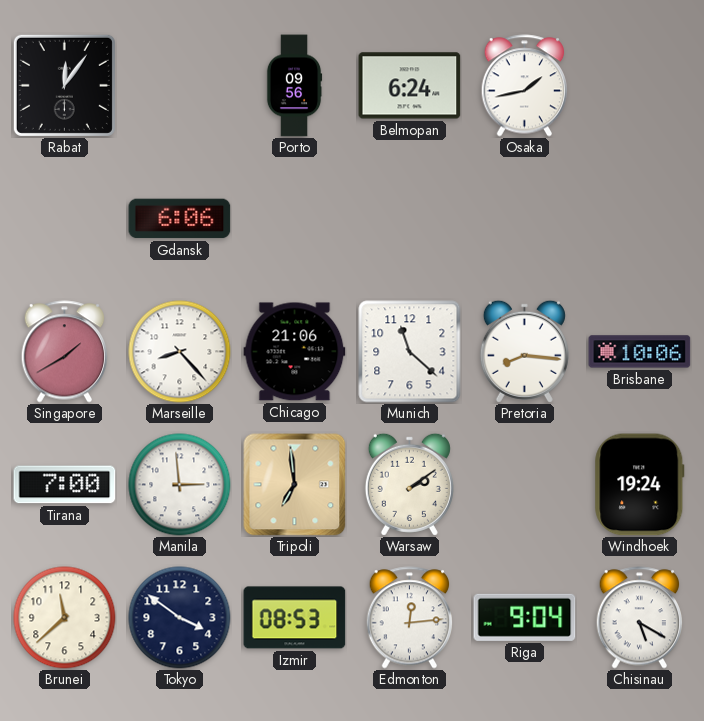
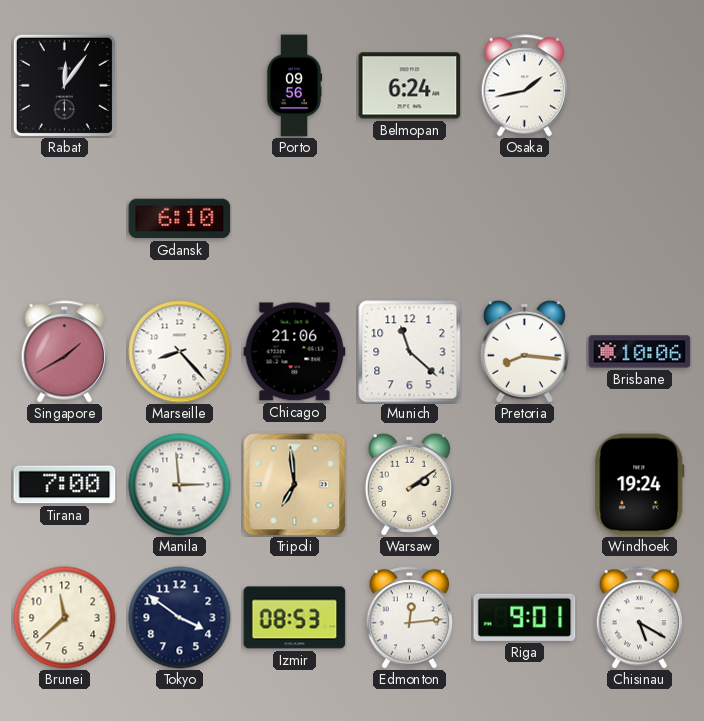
Gdansk: 6:06 -> 6:10 (180, 219)
Riga: 9:04 -> 9:01 (525, 617)
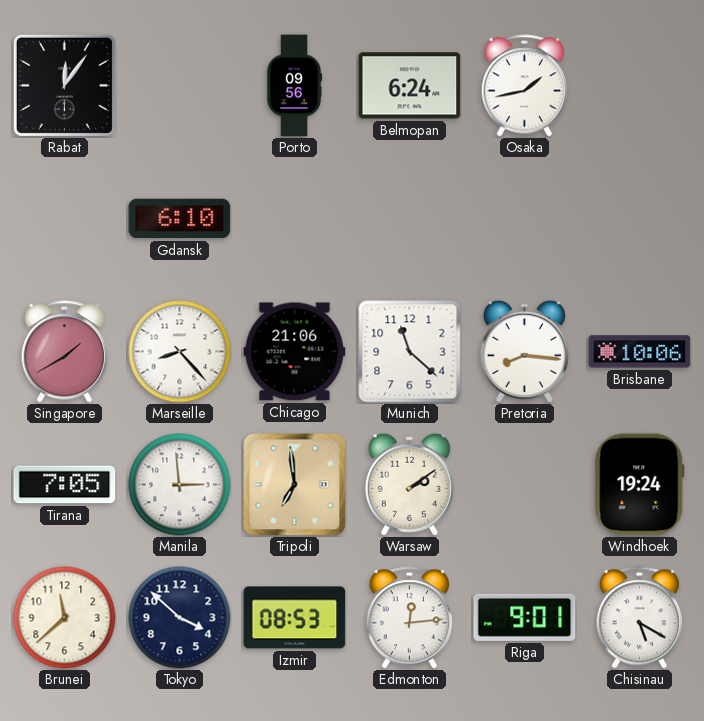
Tirana: 7:00 -> 7:05 (65, 485)
Tokyo: 3:51 -> 3:52 (180, 618)
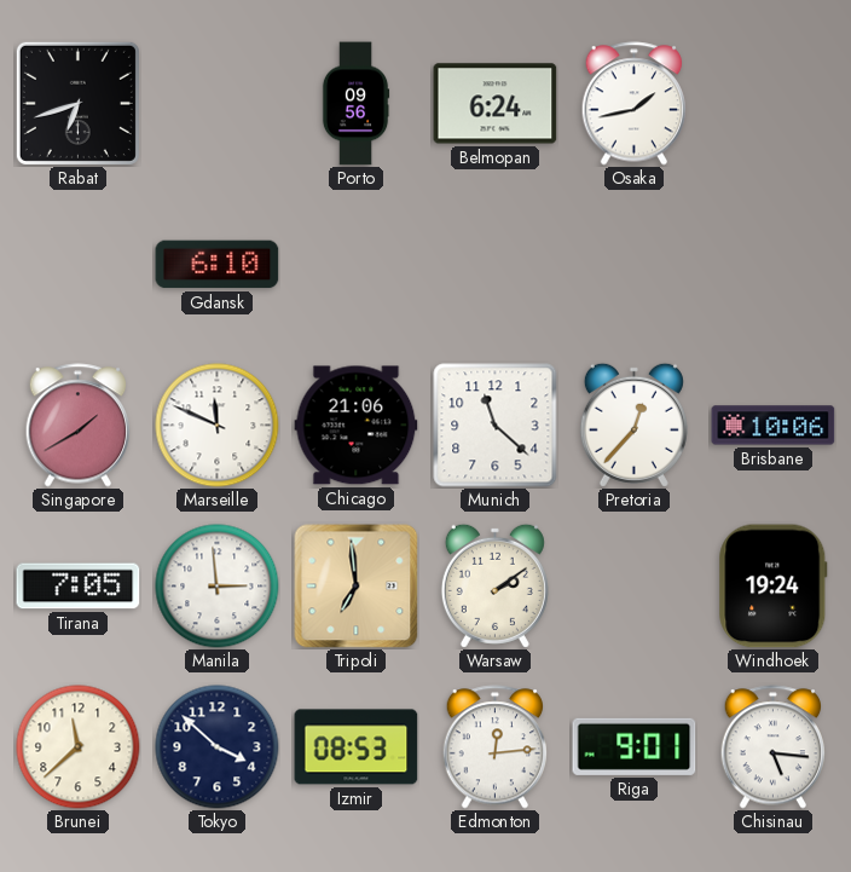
Rabat: 12:06 -> 6:42 (77, 103)
Marseille: 8:23 -> 11:49 (218, 426)
Pretoria: 8:16 -> 12:37 (633, 425)
Chisinau: 5:20 -> 5:16 (774, 747)
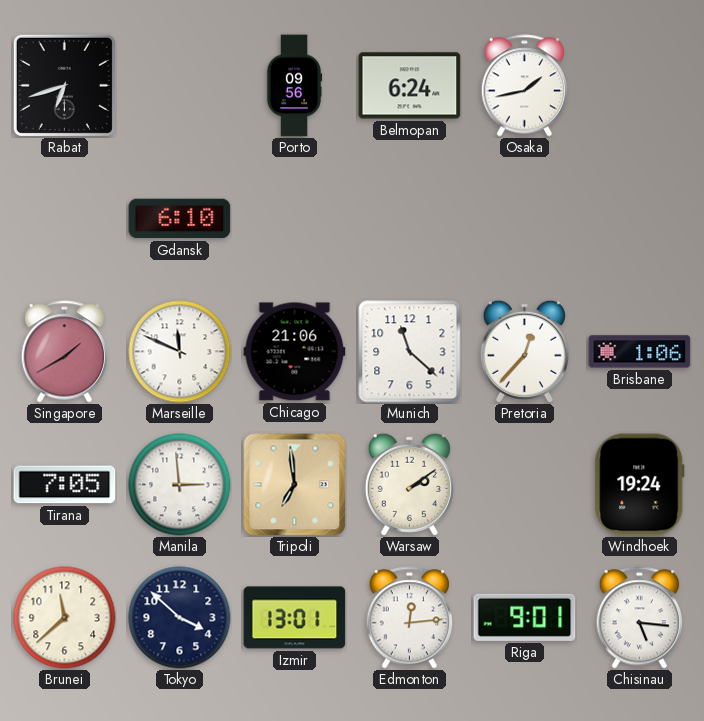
Brisbane: 10:06 -> 1:06 (640, 352)
Izmir: 08:53 -> 13:01 (295, 618)
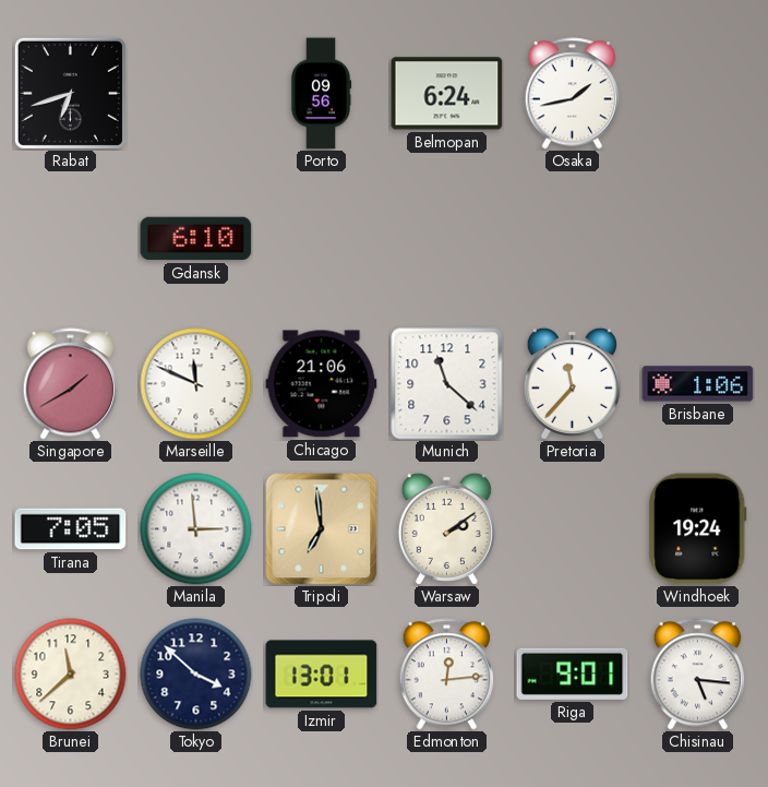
Pretoria: 12:37 -> 11:37 (572, 383)
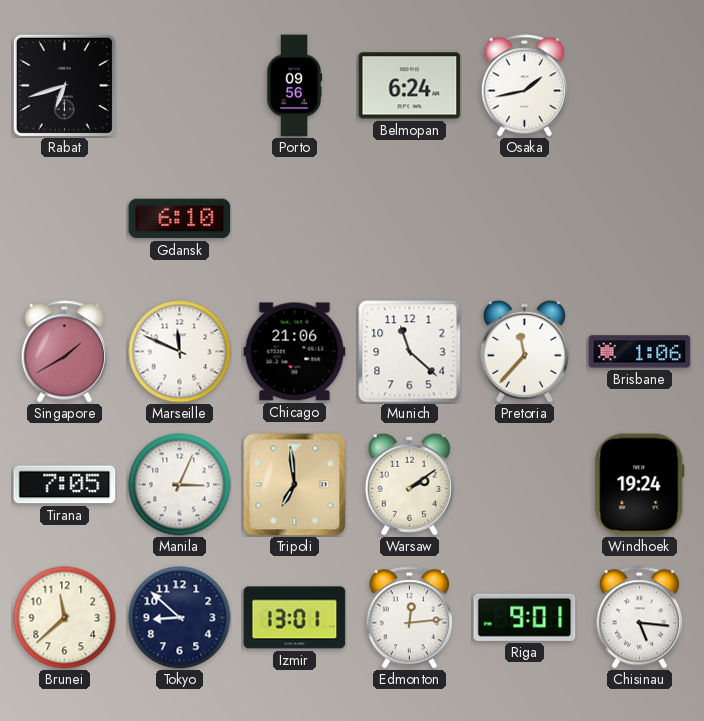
Manila: 2:59 -> 3:04 (180, 485)
Tokyo: 3:52 -> 8:52 (180, 618)
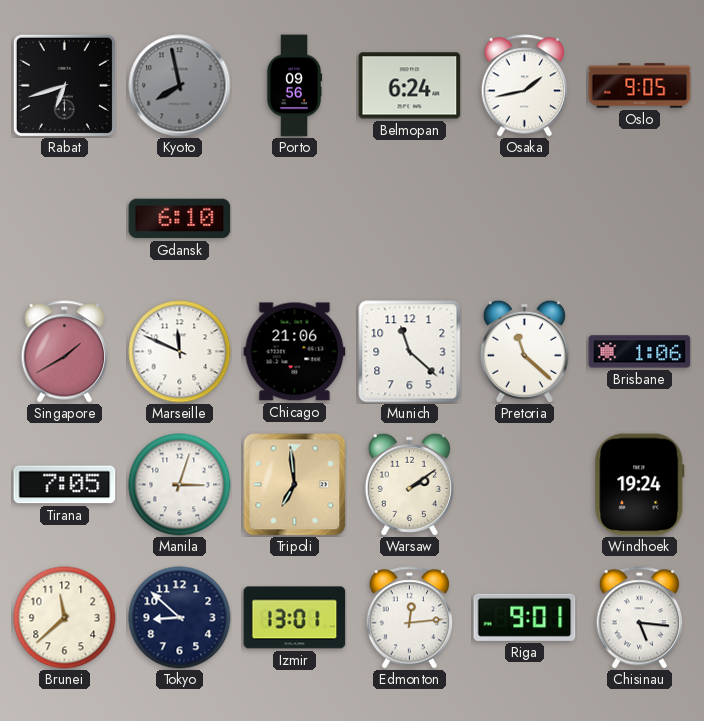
Kyoto: none -> 7:58 (180, 86)
Oslo: none -> 9:05 (640, 86)
Pretoria: 11:37 -> 11:22 (524, 351)
Manila: 3:04 -> 3:03 (180, 485)
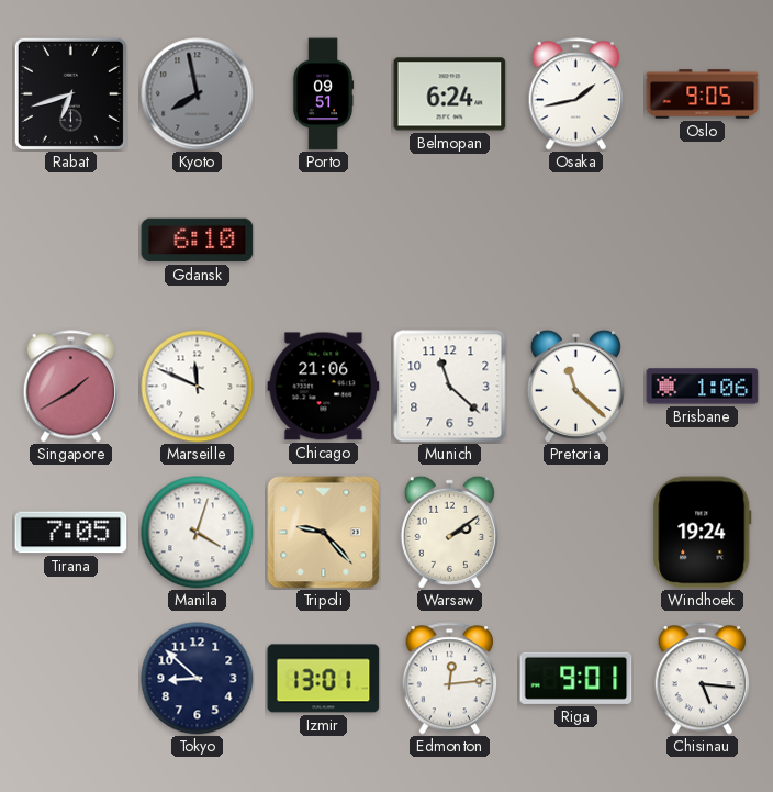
Porto: 09:56 -> 09:51 (323, 94)
Manila: 3:03 -> 4:03 (198, 533)
Tripoli: 6:59 -> 9:23 (324, 533)
Brunei: 11:38 -> none (65, 618)
